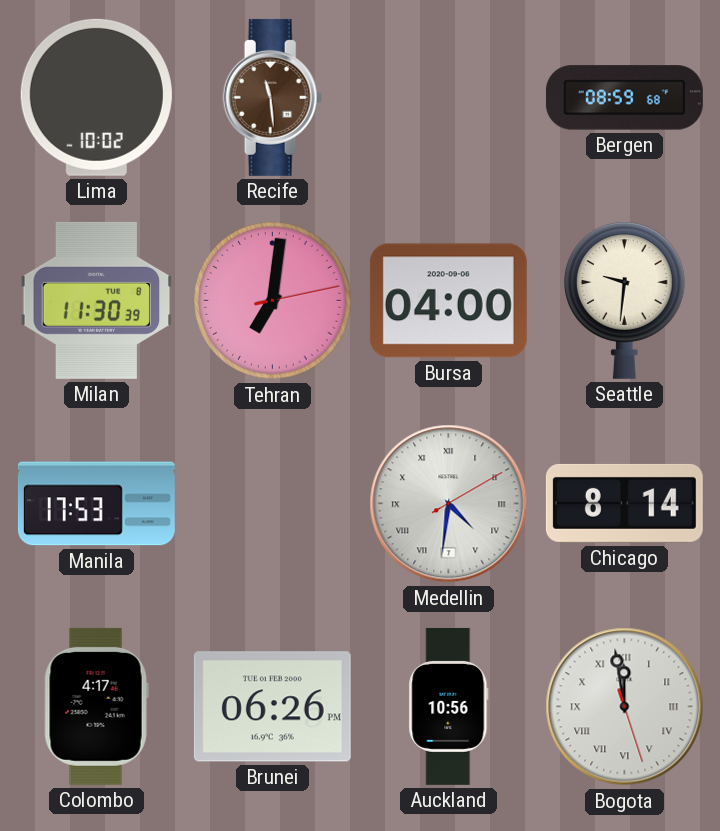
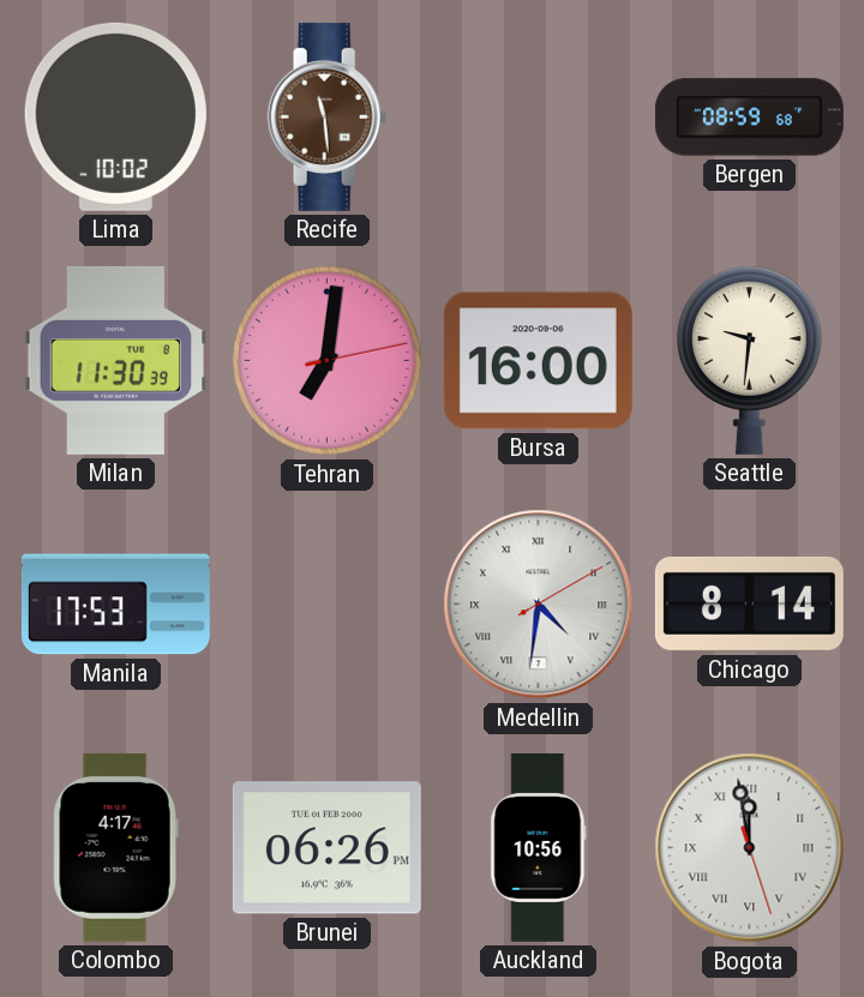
Bursa: 04:00 -> 16:00 (538, 361)
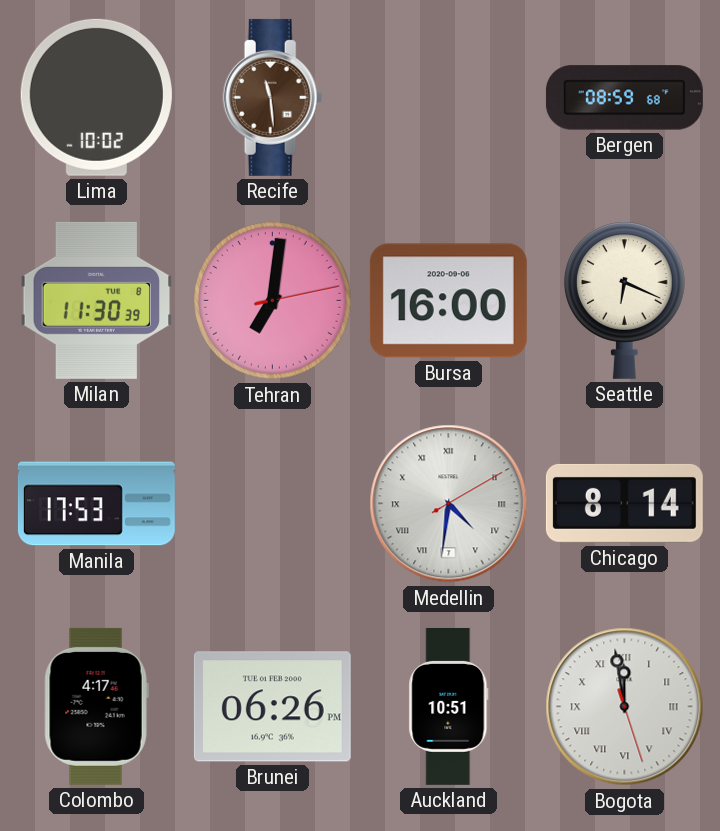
Seattle: 9:31 -> 6:19 (624, 300)
Auckland: 10:56 -> 10:51 (449, 706)
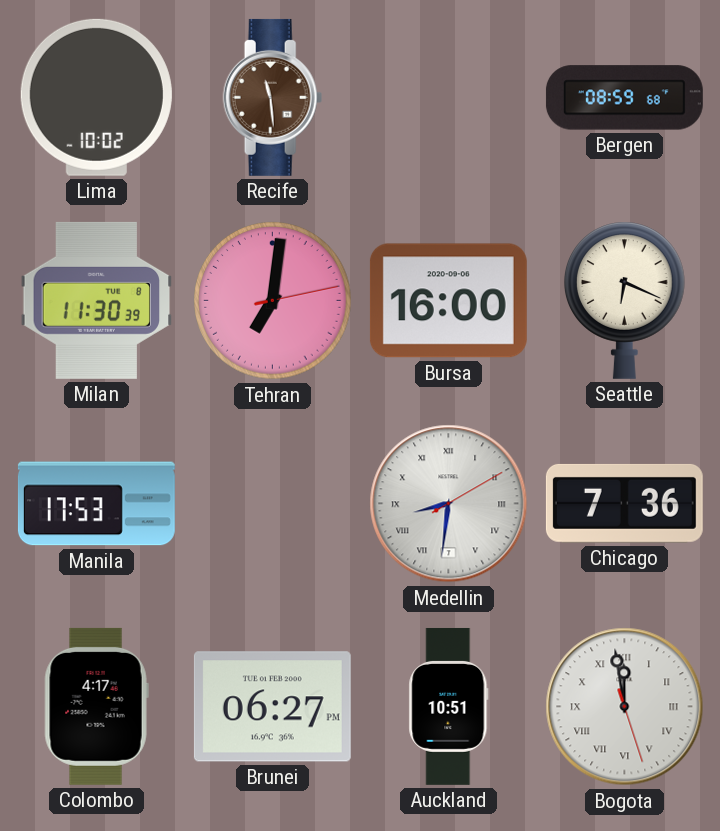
Medellin: 4:31 -> 8:31 (449, 504)
Chicago: 8:14 -> 7:36 (624, 503)
Brunei: 06:26 -> 06:27 (272, 707)
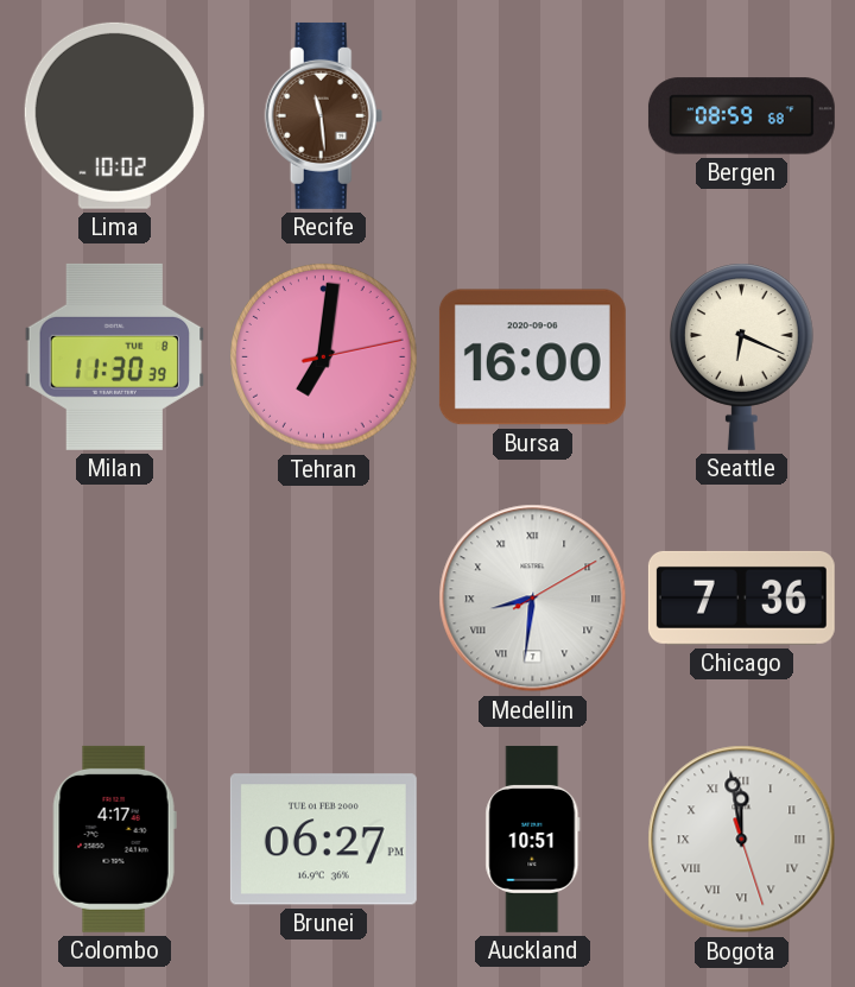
Manila: 17:53 -> none (96, 504)
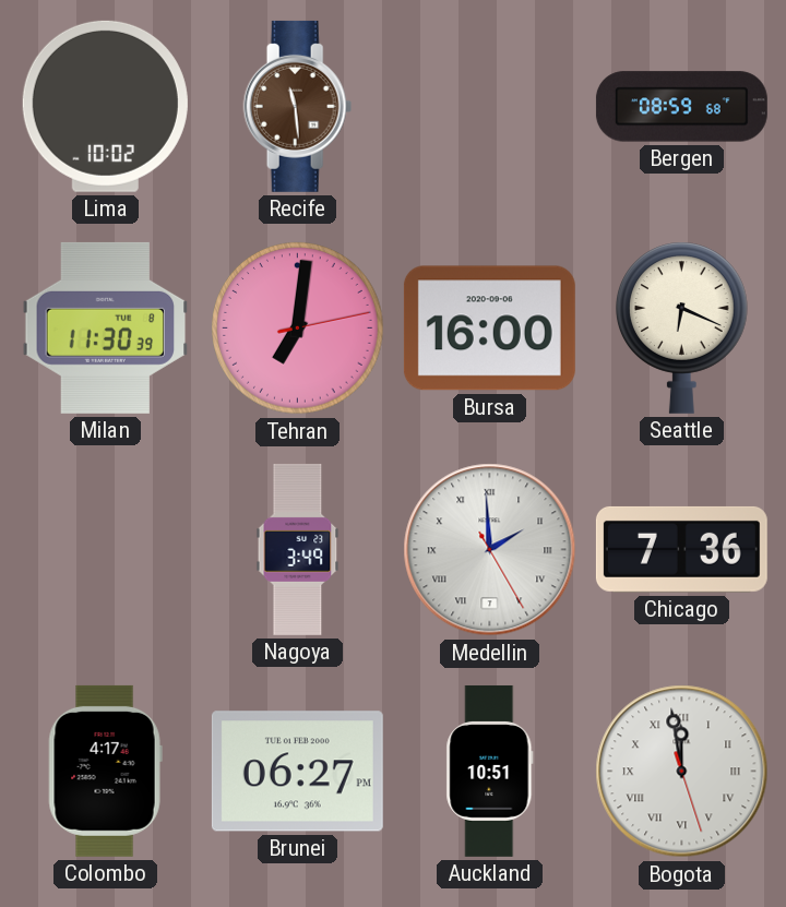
Nagoya: none -> 3:49 (298, 549)
Medellin: 8:31 -> 1:59 (490, 550)
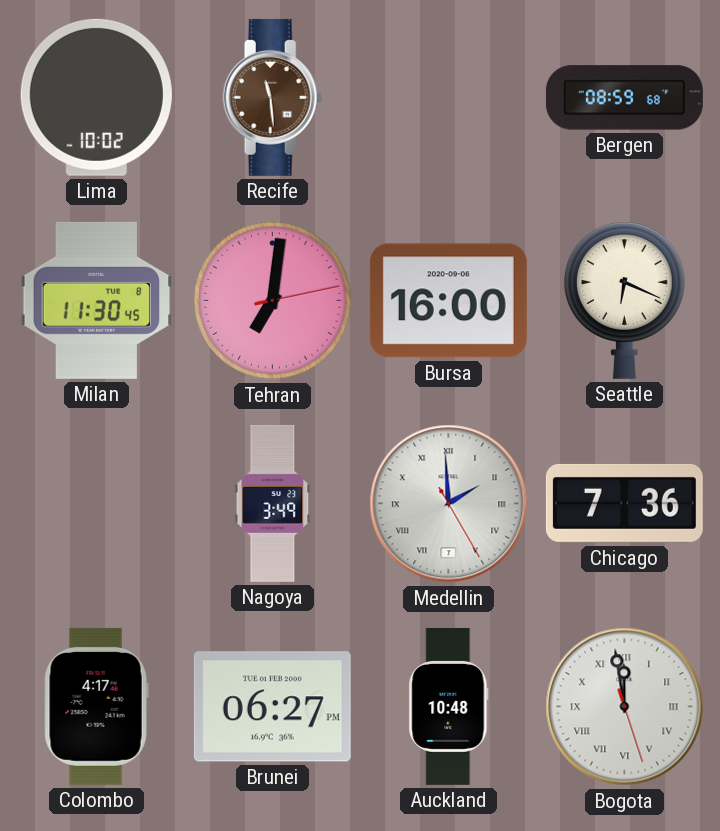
Milan: 11:30:39 -> 11:30:45 (97, 300)
Auckland: 10:51 -> 10:48 (449, 706)
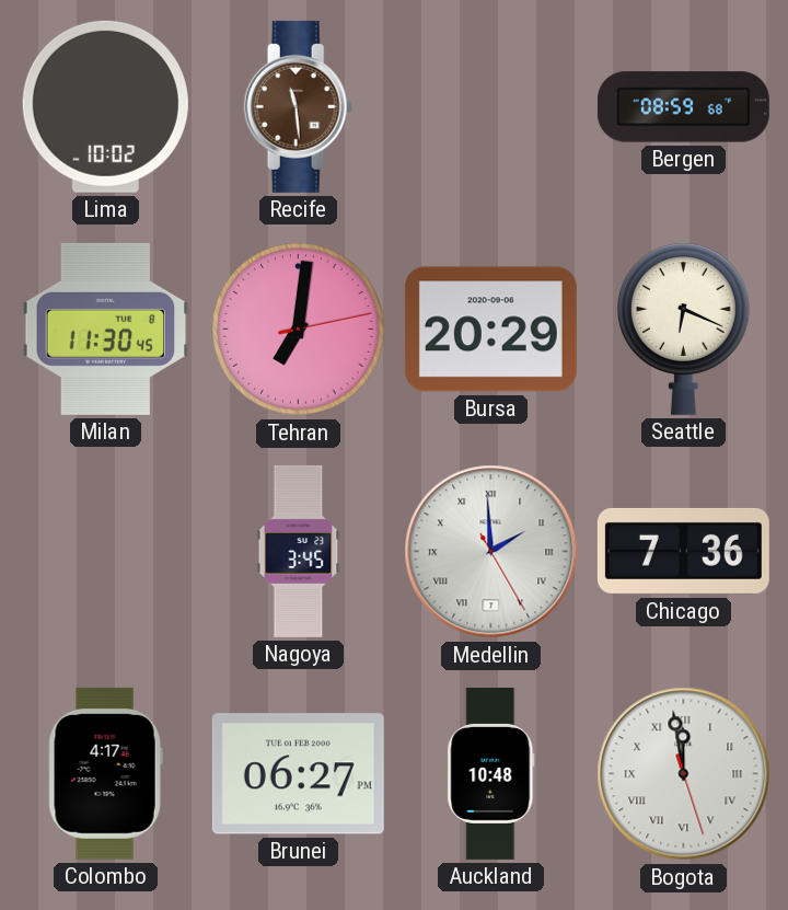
Bursa: 16:00 -> 20:29 (490, 330)
Nagoya: 3:49 -> 3:45 (299, 551)
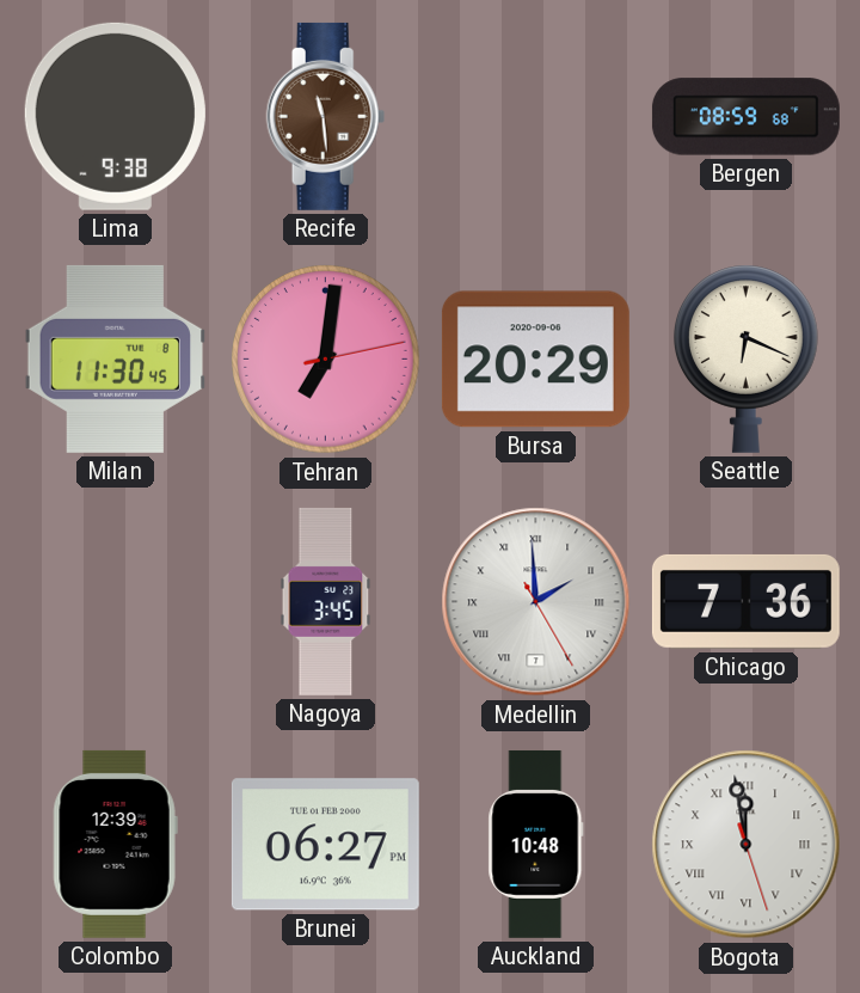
Lima: 10:02 -> 9:38 (115, 116)
Colombo: 4:17 -> 12:39 (115, 844)
